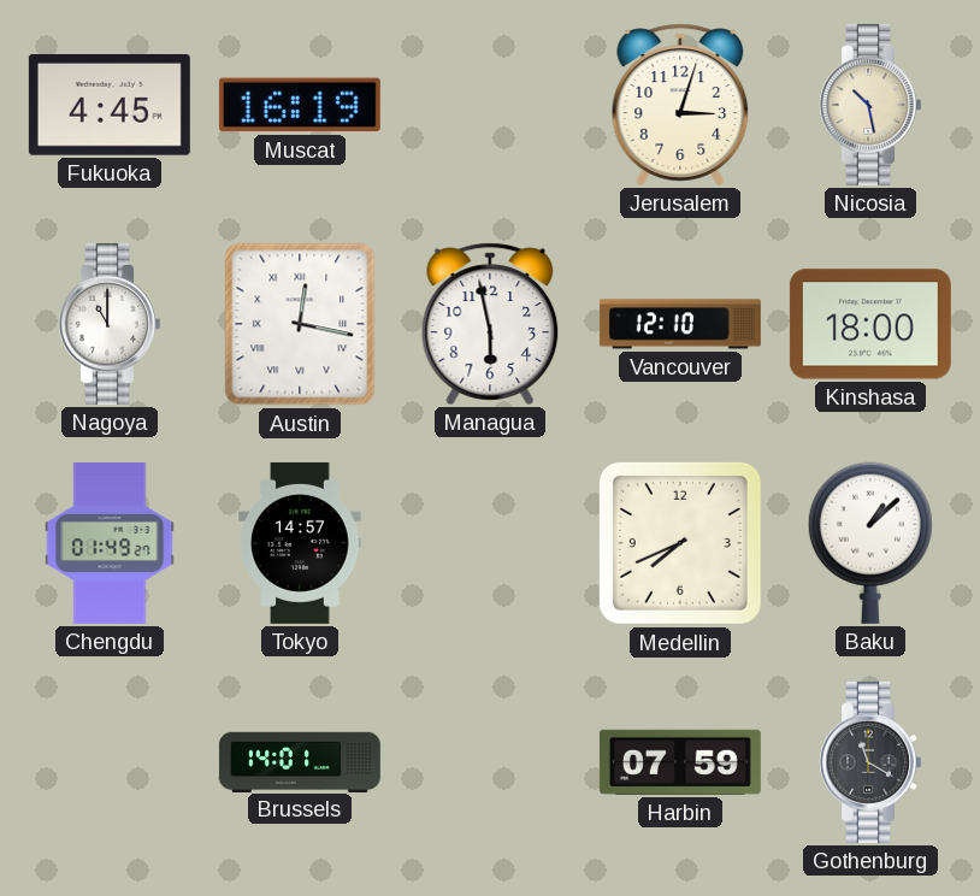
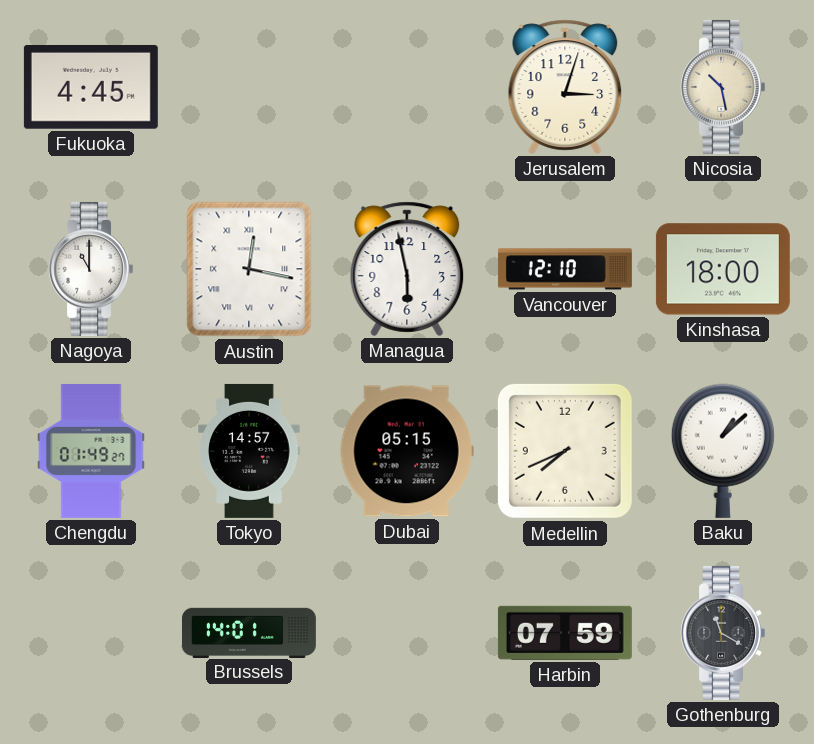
Muscat: 16:19 -> none (300, 105)
Dubai: none -> 05:15 (407, 451)
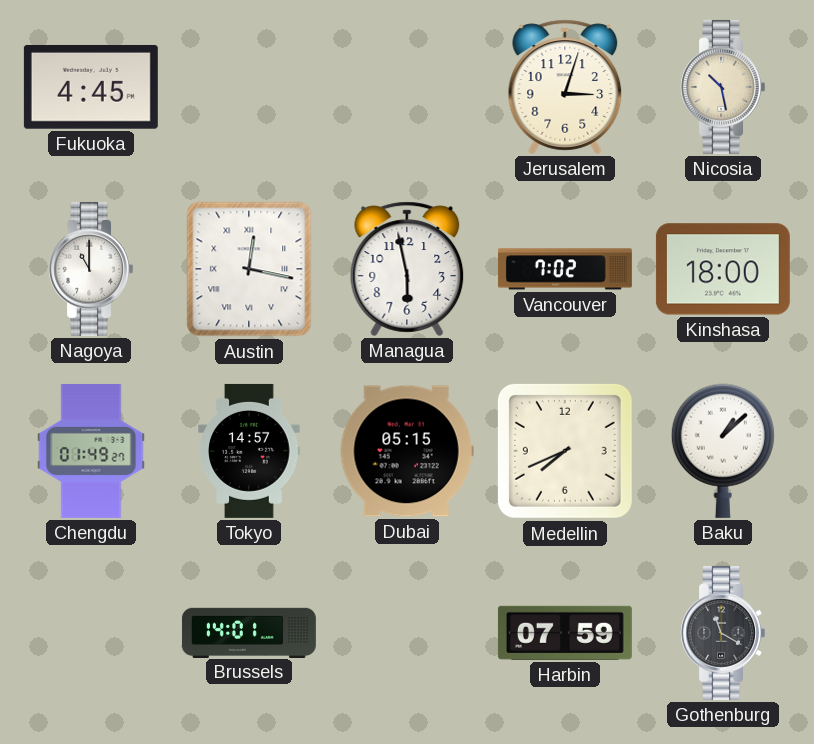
Vancouver: 12:10 -> 7:02 (565, 269)
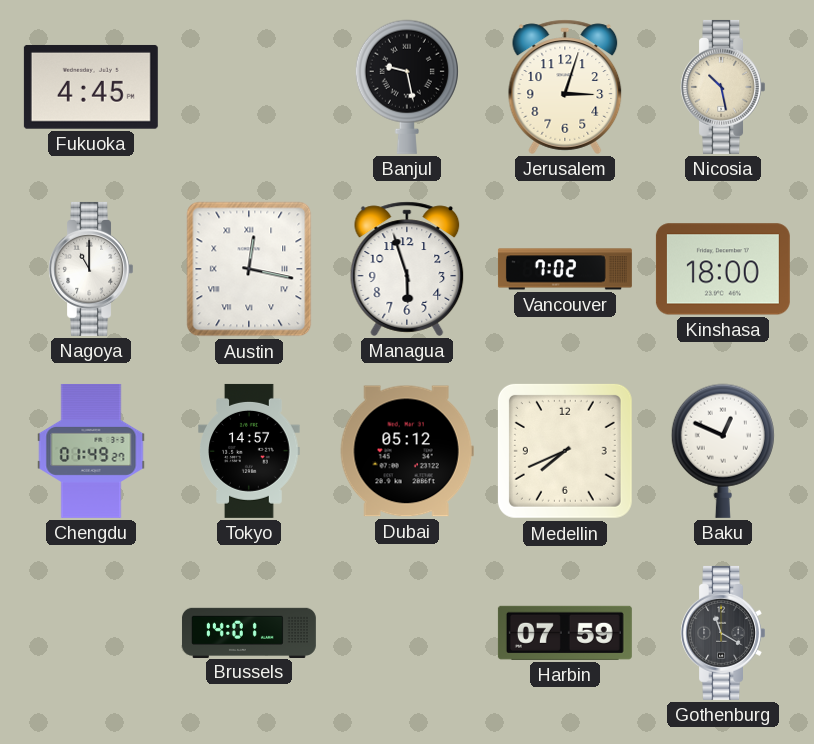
Banjul: none -> 9:28 (407, 87)
Managua: 5:58 -> 5:57 (407, 269)
Dubai: 05:15 -> 05:12 (407, 451)
Baku: 1:08 -> 12:49 (723, 451)
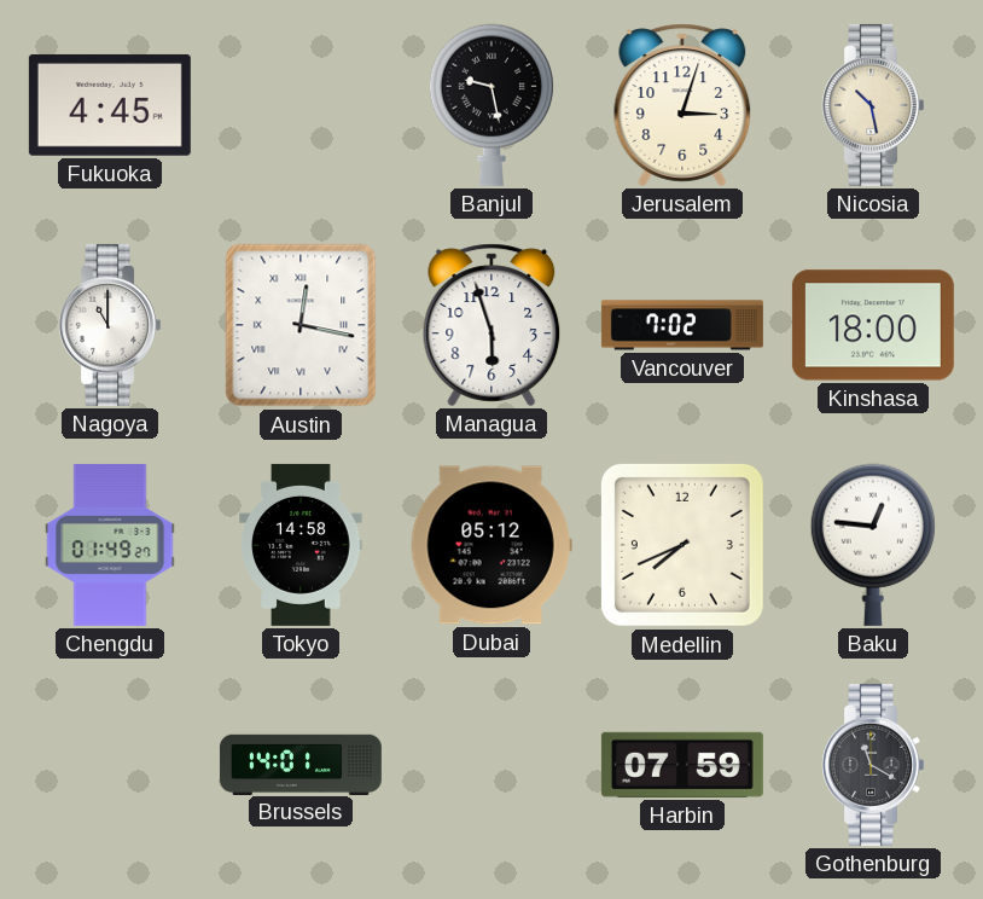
Tokyo: 14:57 -> 14:58 (301, 545)
Baku: 12:49 -> 12:46 (873, 545)
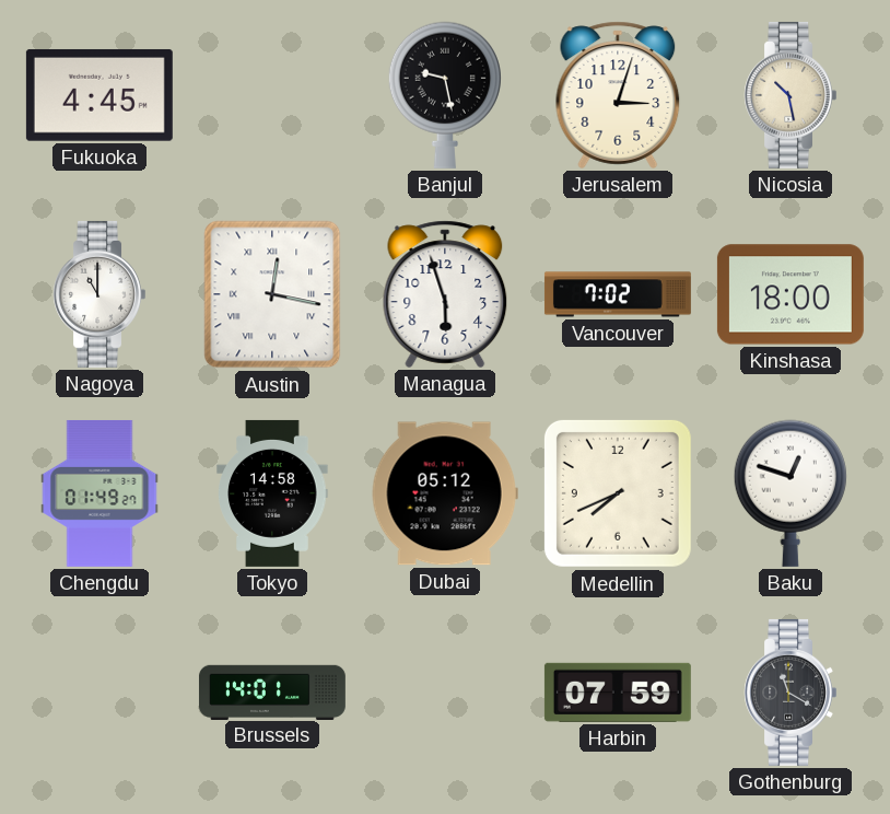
Baku: 12:46 -> 12:48 (791, 493)
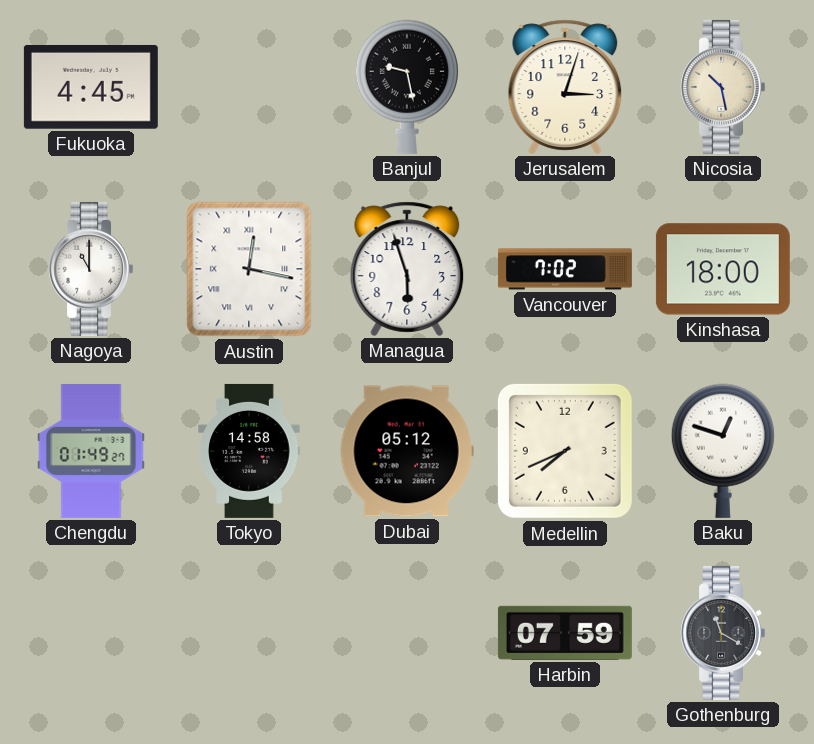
Brussels: 14:01 -> none (272, 691)
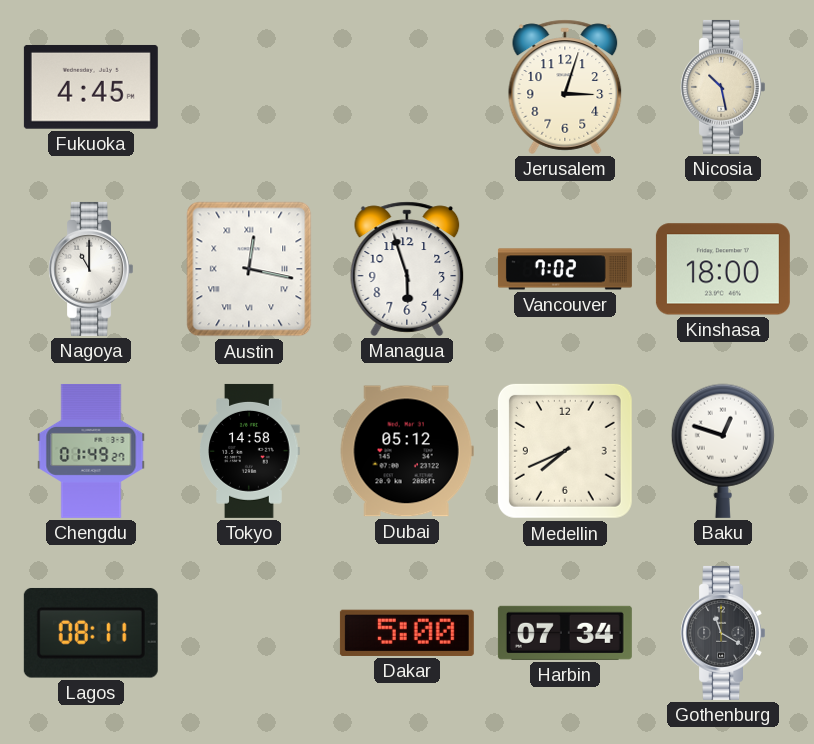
Banjul: 9:28 -> none (407, 87)
Lagos: none -> 08:11 (91, 633)
Dakar: none -> 5:00 (407, 633)
Harbin: 07:59 -> 07:34 (565, 633)
